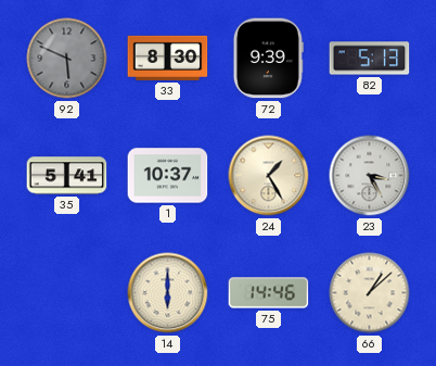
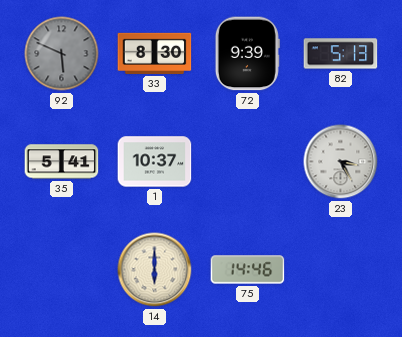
24: 1:25 -> none (269, 176)
66: 1:08 -> none (370, 293)
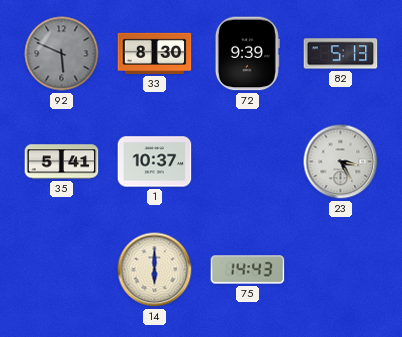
75: 14:46 -> 14:43 (248, 270)
